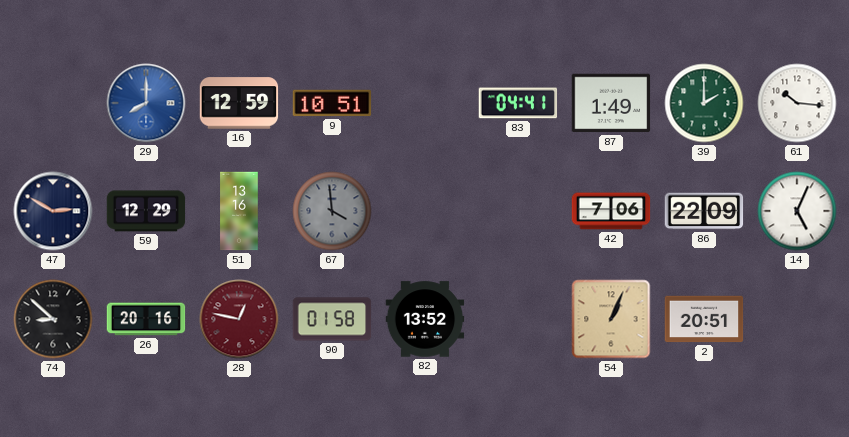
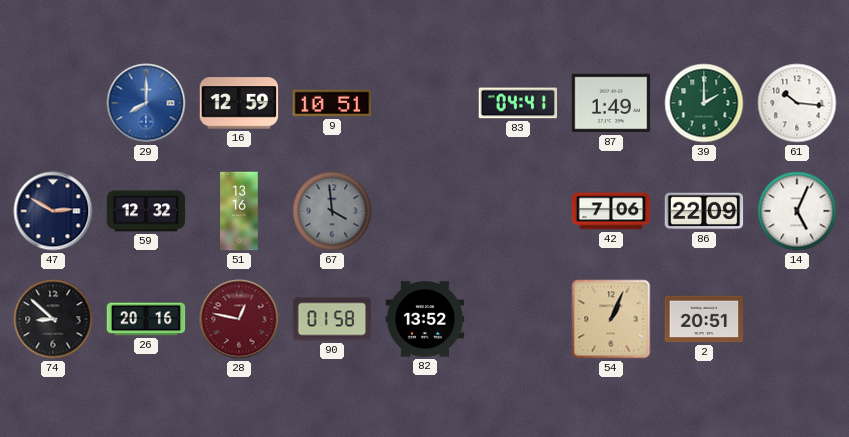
59: 12:29 -> 12:32 (146, 211)
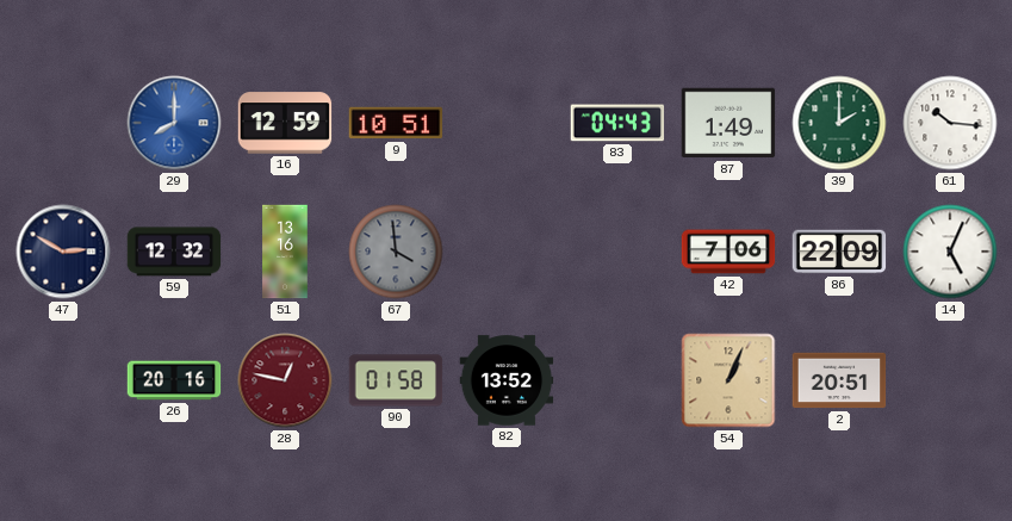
83: 04:41 -> 04:43 (617, 123)
74: 8:52 -> none (53, 319)
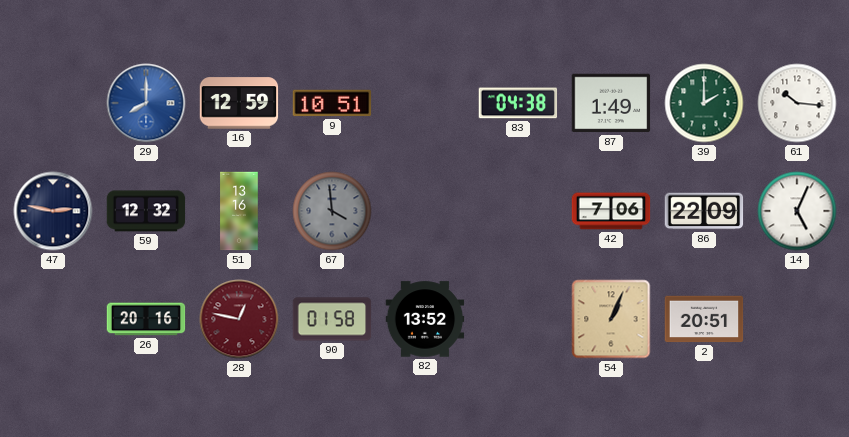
83: 04:43 -> 04:38 (518, 103)
47: 2:50 -> 2:47 (53, 211)
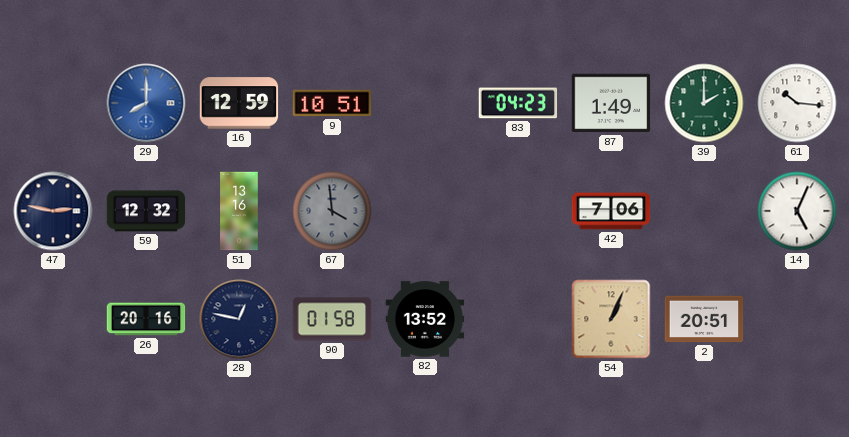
83: 04:38 -> 04:23 (518, 103)
86: 22:09 -> none (704, 211)
28 dial: burgundy -> navy (239, 319)
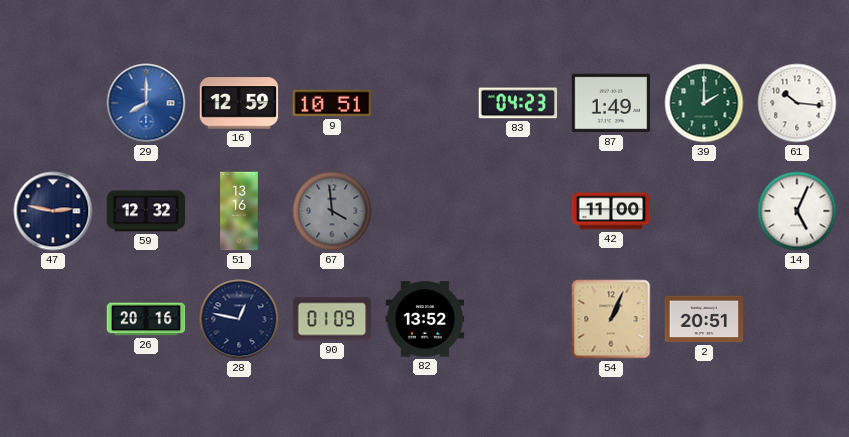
42: 7:06 -> 11:00 (611, 211)
90: 01:58 -> 01:09 (332, 319)
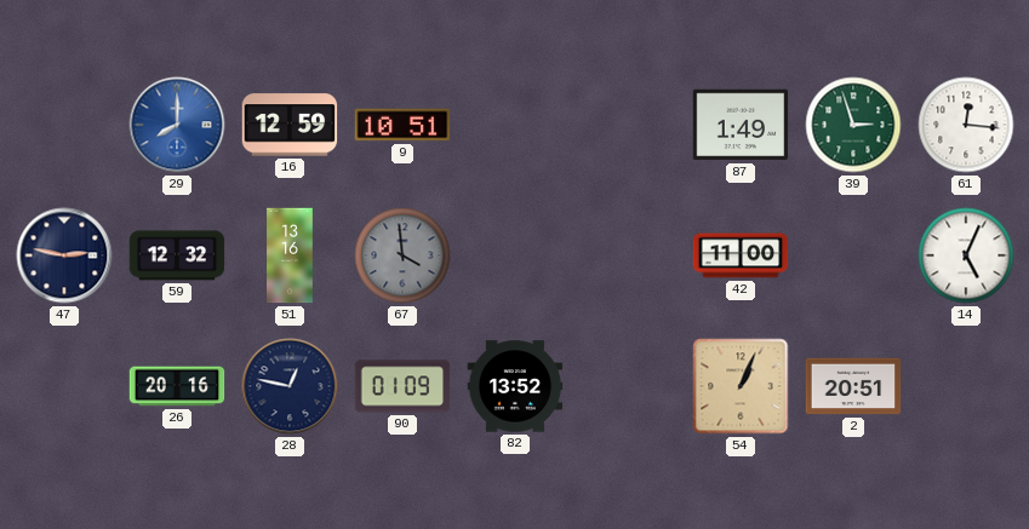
83: 04:23 -> none (518, 103)
39: 2:00 -> 2:57 (853, 125)
61: 10:16 -> 12:16 (966, 125)
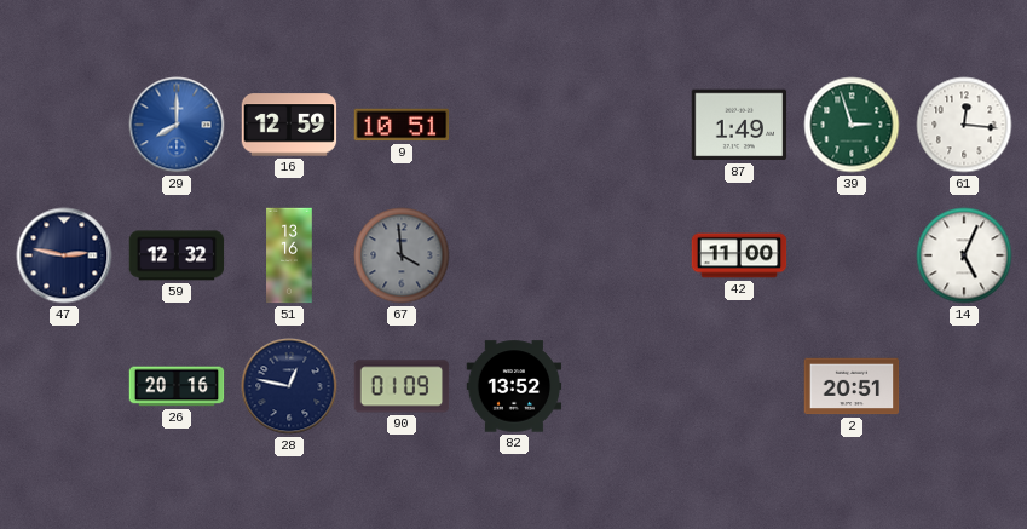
54: 1:04 -> none (741, 386)
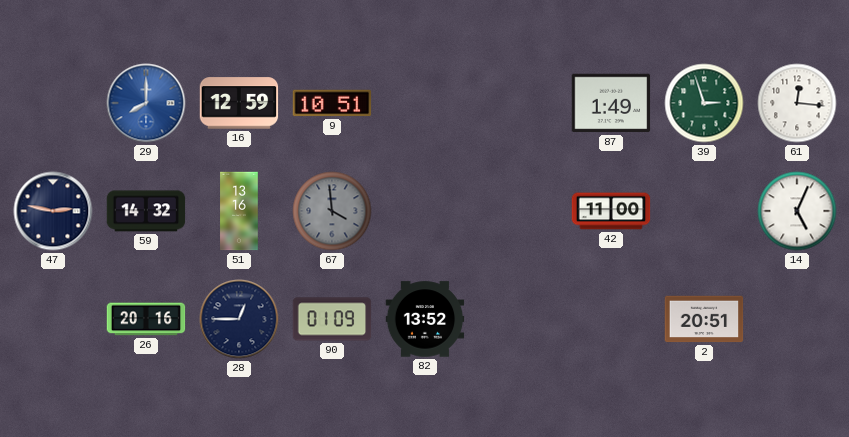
59: 12:32 -> 14:32 (146, 211)
28: 12:47 -> 12:45 (239, 319)
